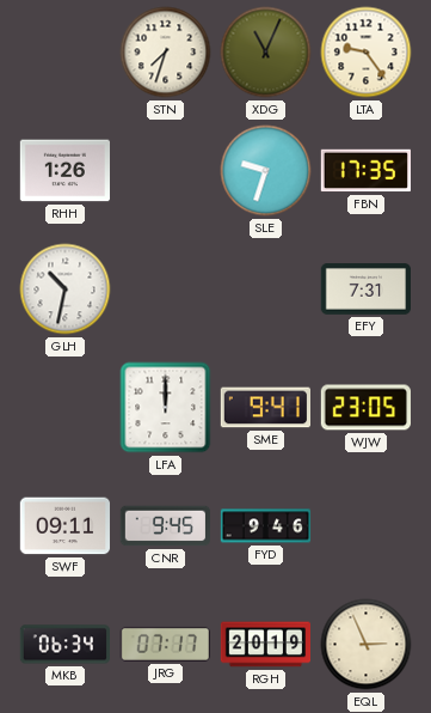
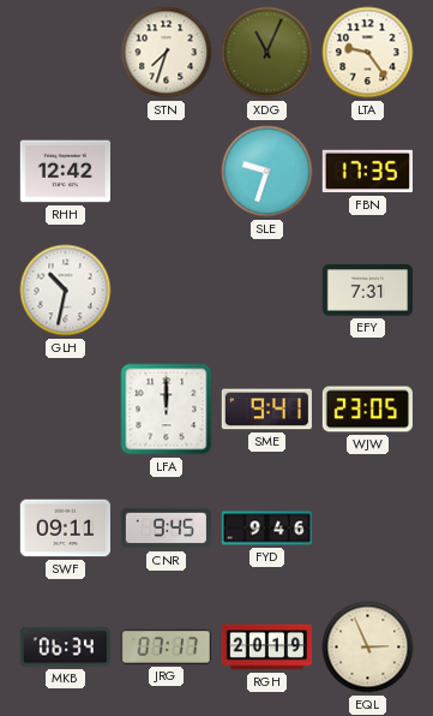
RHH: 1:26 -> 12:42 (65, 172)
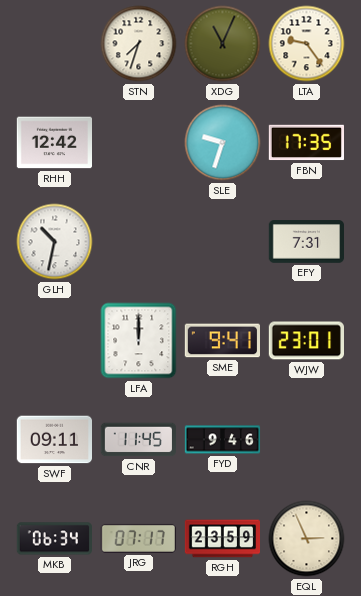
WJW: 23:05 -> 23:01 (306, 341)
CNR: 9:45 -> 11:45 (138, 440)
RGH: 20:19 -> 23:59 (222, 539)
